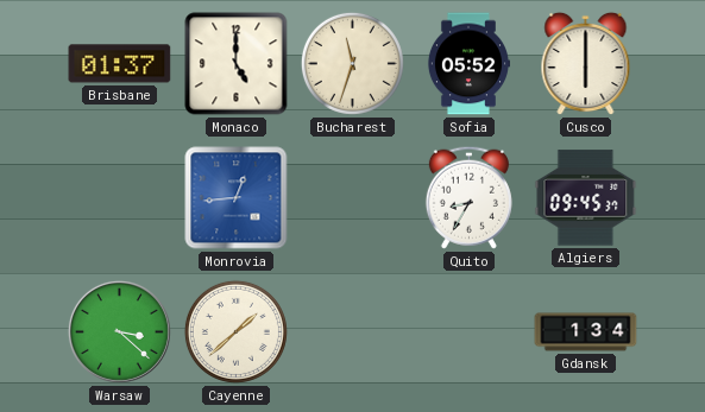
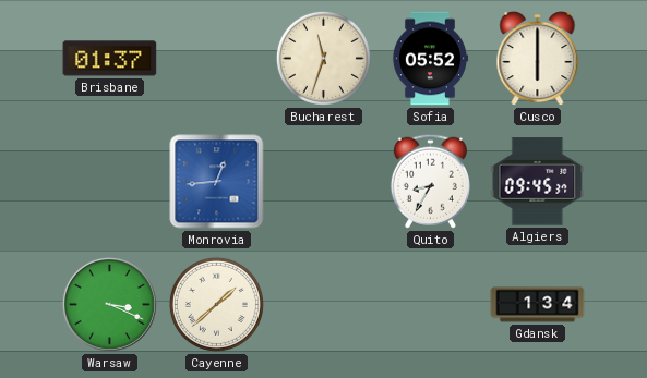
Monaco: 5:00 -> none (237, 64)
Warsaw: 3:22 -> 3:19 (109, 304)
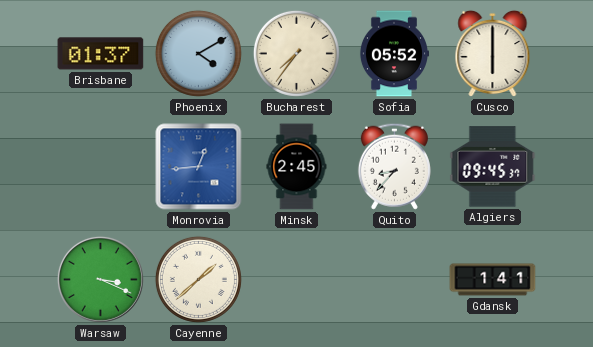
Phoenix: none -> 4:10 (198, 53)
Bucharest: 11:33 -> 7:36 (296, 53)
Minsk: none -> 2:45 (297, 167)
Quito: 8:35 -> 8:37 (394, 166)
Gdansk: 1:34 -> 1:41 (493, 280)
